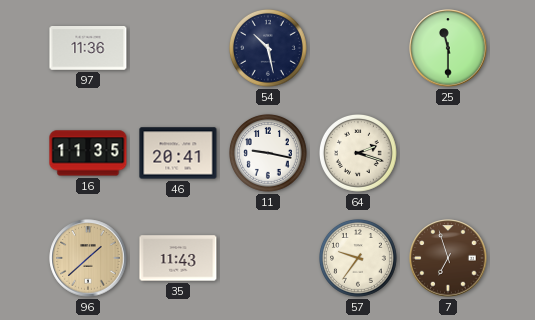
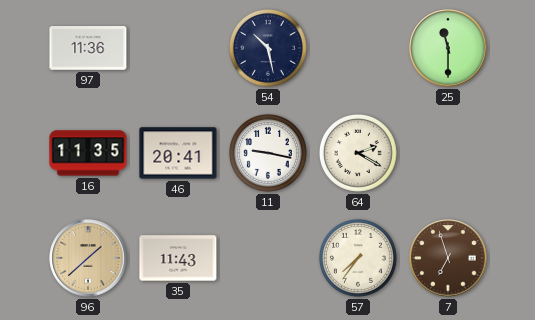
64: 2:18 -> 2:20 (359, 154)
57: 9:36 -> 7:36 (359, 259)
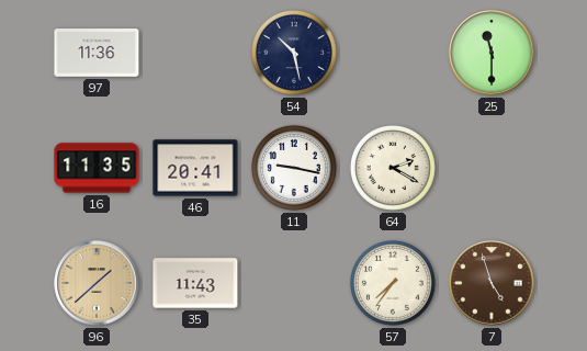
7: 6:57 -> 4:57 (492, 283)
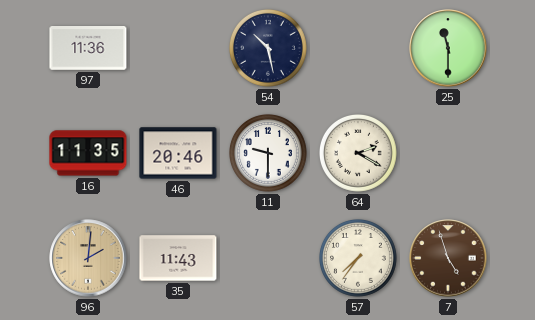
46: 20:41 -> 20:46 (178, 153)
11: 9:17 -> 9:30 (269, 154)
96: 1:38 -> 2:01 (88, 258)
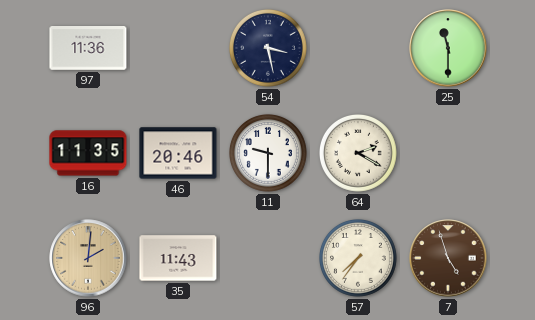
54: 10:28 -> 3:28 (269, 49)
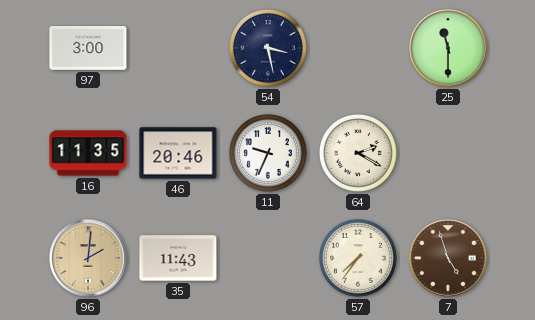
97: 11:36 -> 3:00 (88, 49)
11: 9:30 -> 9:34 (269, 154)
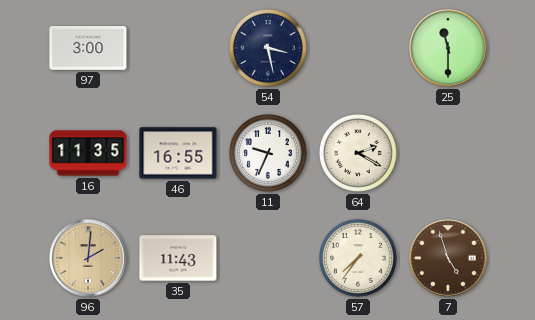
46: 20:46 -> 16:55 (178, 153)
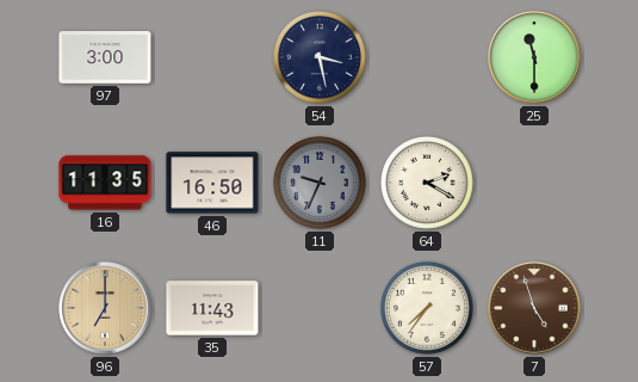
46: 16:55 -> 16:50 (212, 183)
11 dial: white -> grey (321, 184)
96: 2:01 -> 7:00 (105, 308)
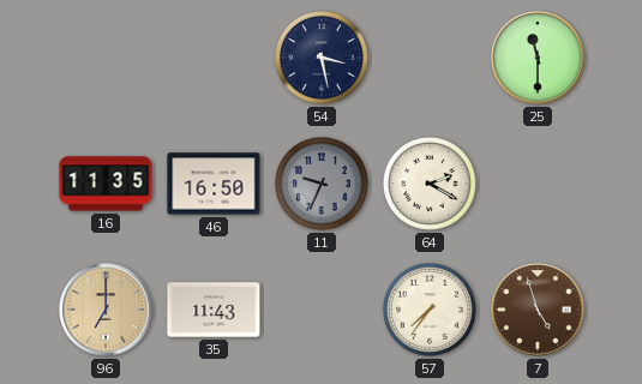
97: 3:00 -> none (105, 58)
